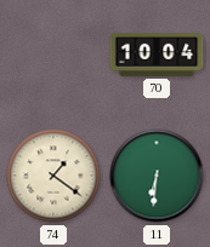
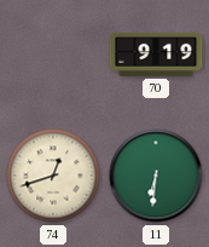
70: 10:04 -> 9:19 (156, 54)
74: 1:21 -> 12:42 (53, 176)
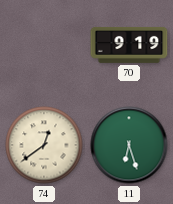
74: 12:42 -> 12:39 (44, 145)
11: 6:31 -> 6:27 (129, 145)
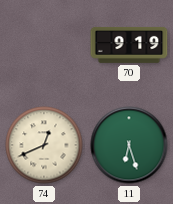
74: 12:39 -> 12:41 (44, 145)
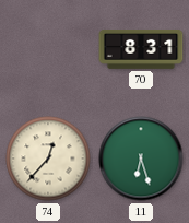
70: 9:19 -> 8:31 (141, 49)
74: 12:41 -> 12:37 (48, 159)
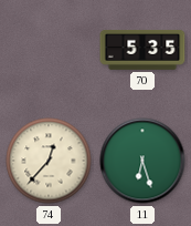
70: 8:31 -> 5:35 (142, 50)
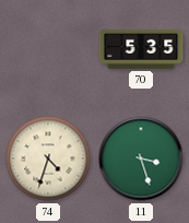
74: 12:37 -> 4:33 (48, 159)
11: 6:27 -> 3:27 (141, 159)
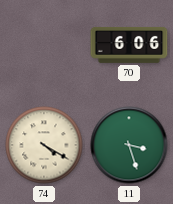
70: 5:35 -> 6:06 (129, 45)
74: 4:33 -> 4:20 (44, 145)
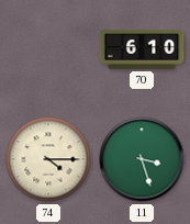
70: 6:06 -> 6:10 (142, 49)
74: 4:20 -> 4:15 (48, 159)
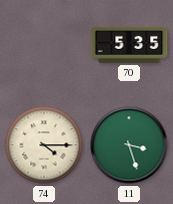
70: 6:10 -> 5:35 (129, 45)
